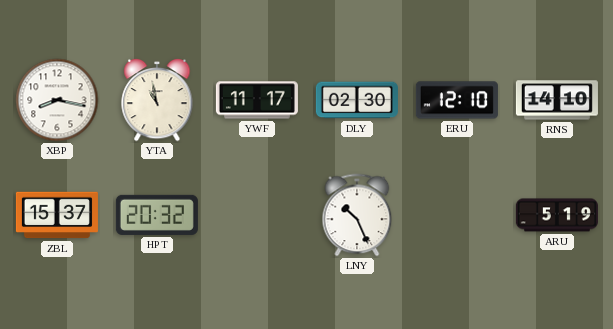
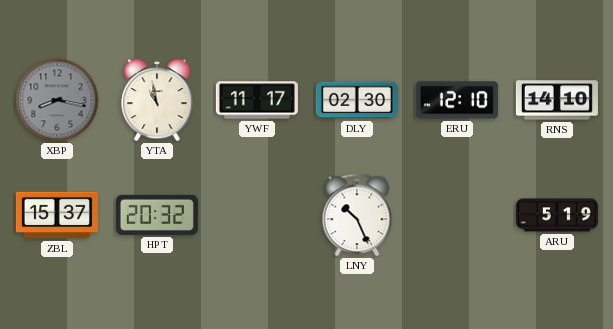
XBP dial: white -> grey (57, 100)
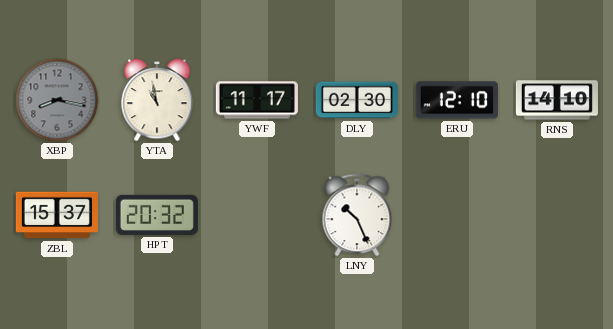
ARU: 5:19 -> none (557, 215)
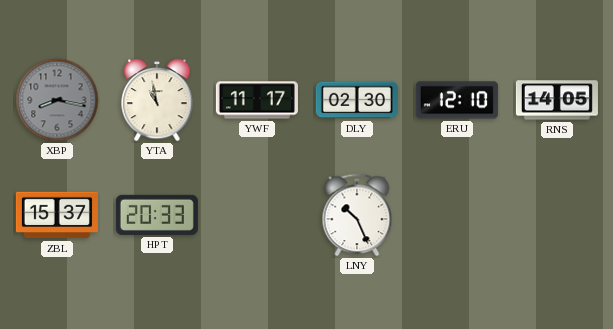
RNS: 14:10 -> 14:05 (557, 100)
HPT: 20:32 -> 20:33 (157, 215)
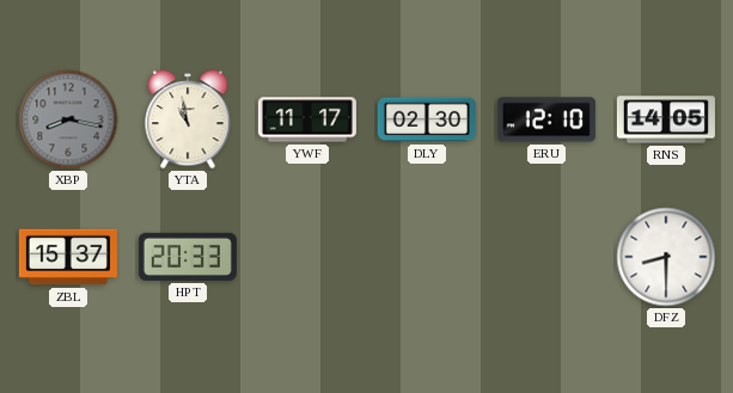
LNY: 10:26 -> none (357, 215)
DFZ: none -> 8:30 (666, 257)
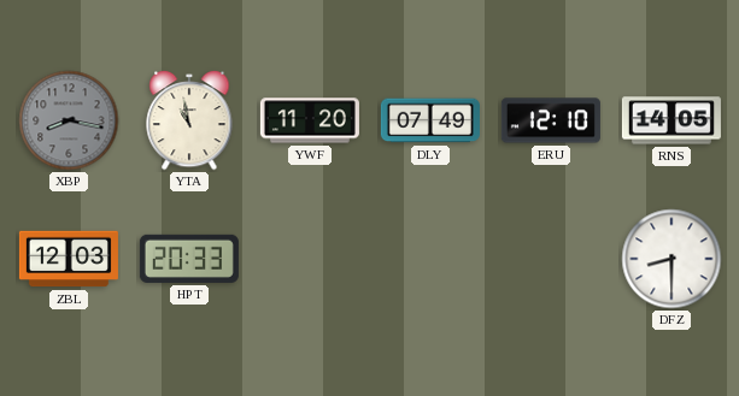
YWF: 11:17 -> 11:20 (310, 120)
DLY: 02:30 -> 07:49 (430, 120)
ZBL: 15:37 -> 12:03 (69, 259)
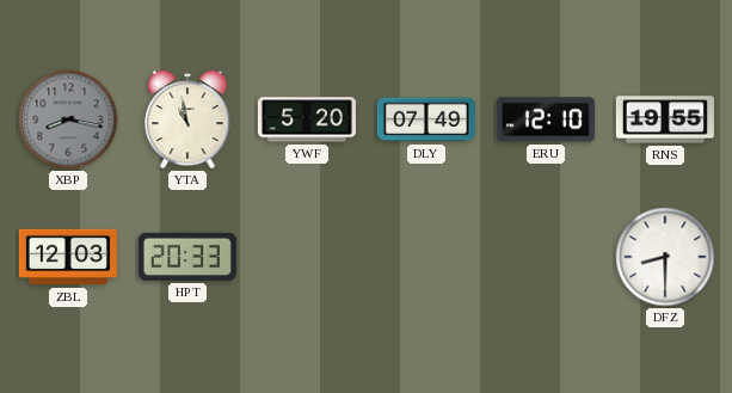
YWF: 11:20 -> 5:20 (307, 119)
RNS: 14:05 -> 19:55 (665, 119)
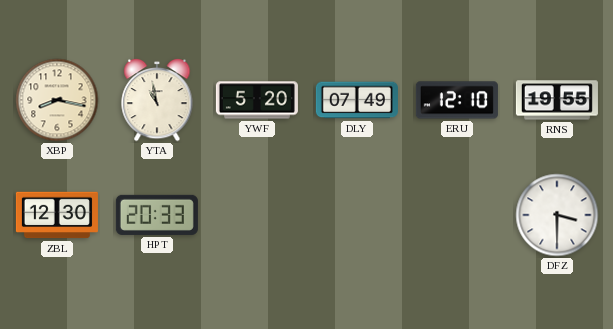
XBP dial: grey -> cream (57, 100)
ZBL: 12:03 -> 12:30 (57, 215)
DFZ: 8:30 -> 3:30 (557, 215)
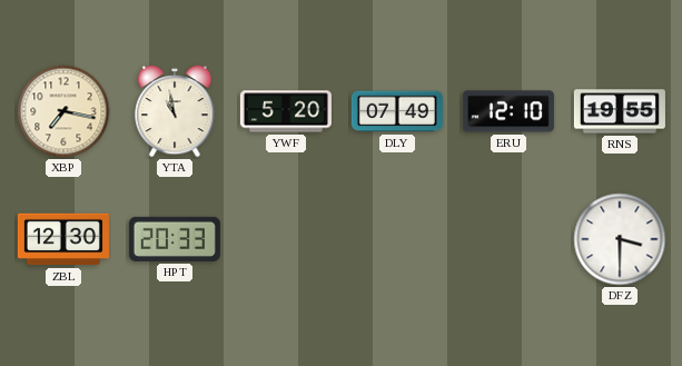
XBP: 8:17 -> 7:17 (63, 111)
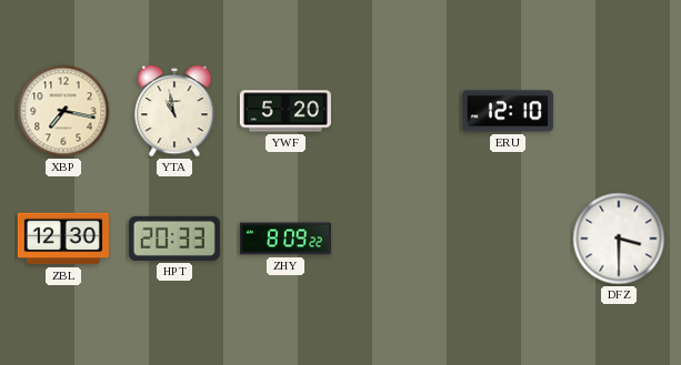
DLY: 07:49 -> none (397, 111)
RNS: 19:55 -> none (620, 111)
ZHY: none -> 8:09 (286, 239)
